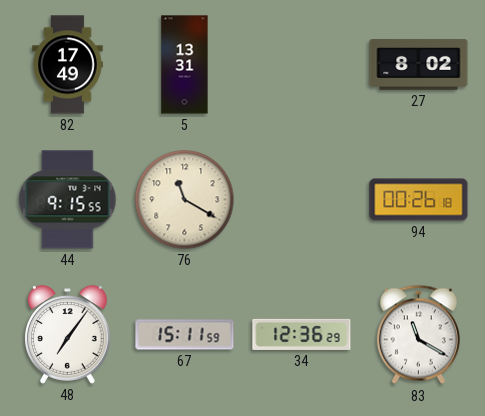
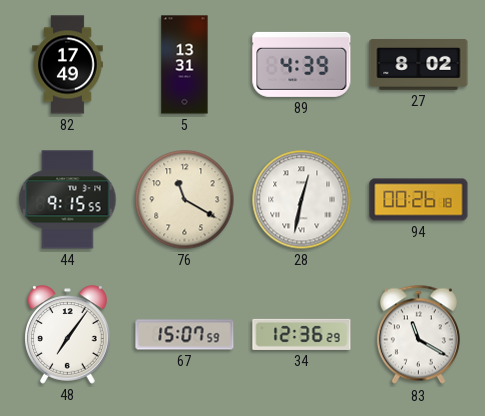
89: none -> 4:39 (302, 64)
28: none -> 12:32 (302, 200)
67: 15:11 -> 15:07 (185, 335)
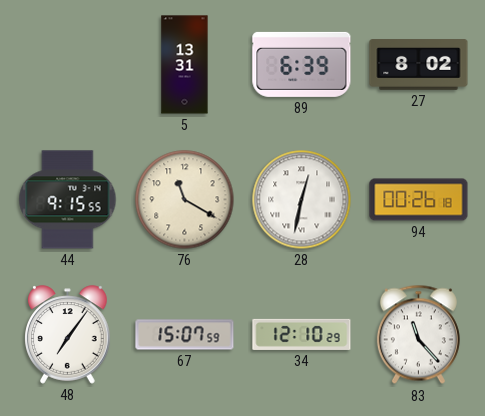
82: 17:49 -> none (68, 65)
89: 4:39 -> 6:39 (302, 64)
34: 12:36 -> 12:10 (302, 334)
83: 11:20 -> 11:23 (418, 335)
